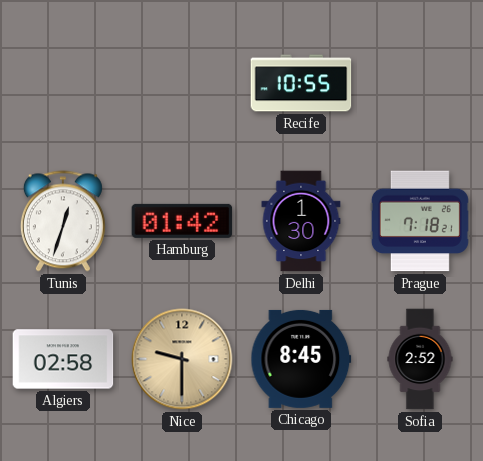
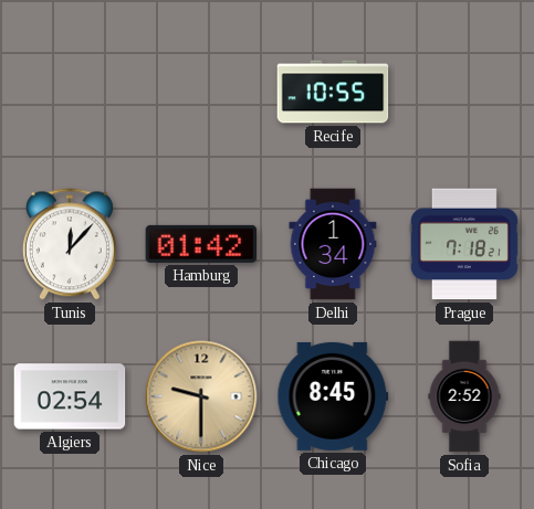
Tunis: 12:33 -> 12:07 (70, 244)
Delhi: 1:30 -> 1:34 (333, 244)
Algiers: 02:58 -> 02:54 (70, 396)
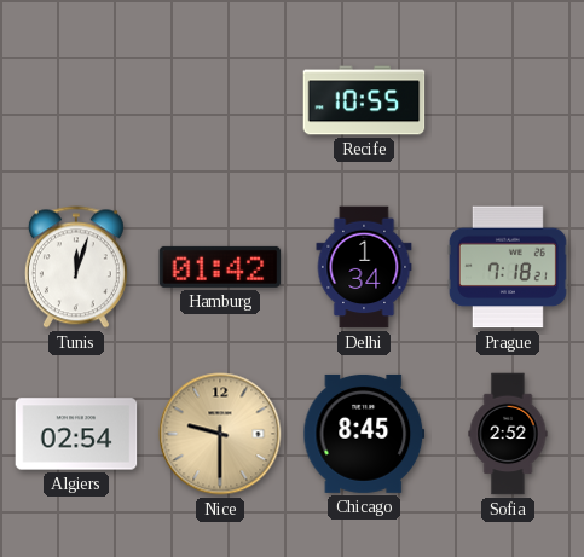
Tunis: 12:07 -> 12:03 (76, 267)
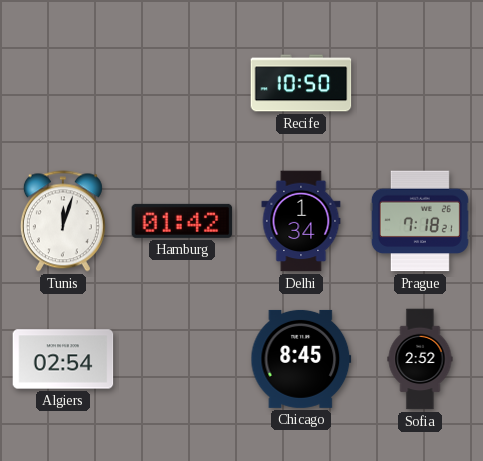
Recife: 10:55 -> 10:50 (301, 83)
Nice: 9:30 -> none (220, 434)
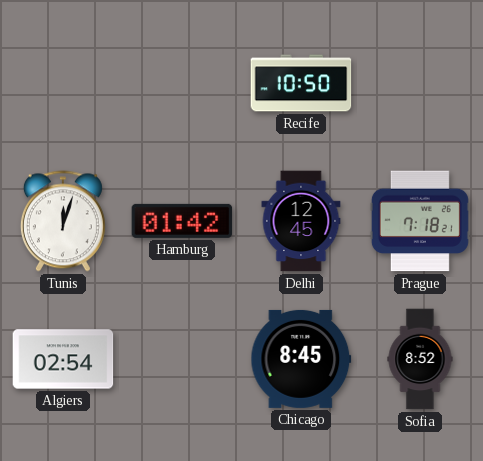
Delhi: 1:34 -> 12:45 (301, 221)
Sofia: 2:52 -> 8:52 (420, 359)
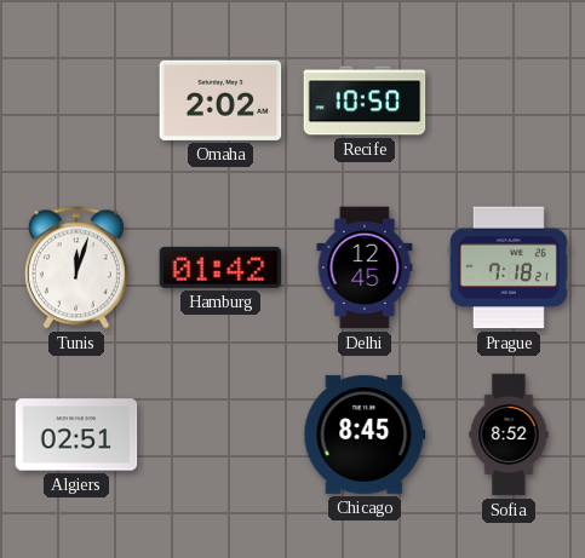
Omaha: none -> 2:02 (220, 100)
Algiers: 02:54 -> 02:51 (76, 435)
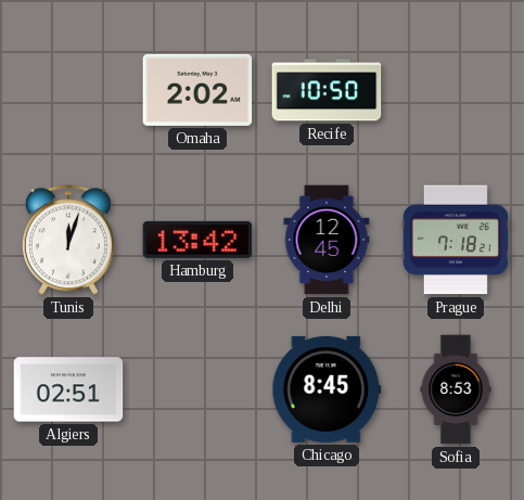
Hamburg: 01:42 -> 13:42 (197, 240)
Sofia: 8:52 -> 8:53 (456, 389)
